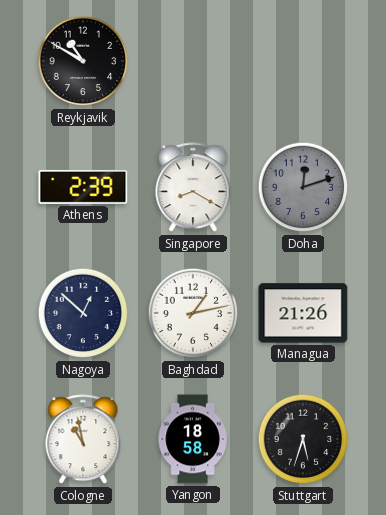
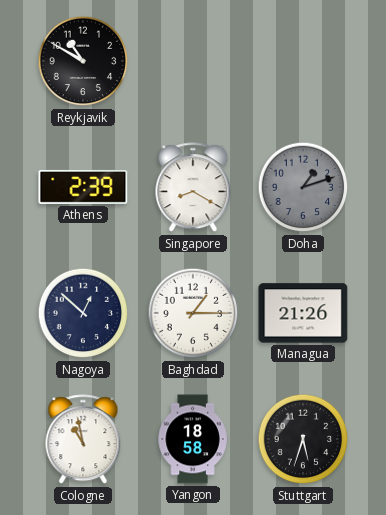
Doha: 12:12 -> 1:12 (303, 187)
Baghdad: 1:13 -> 1:15 (193, 313)
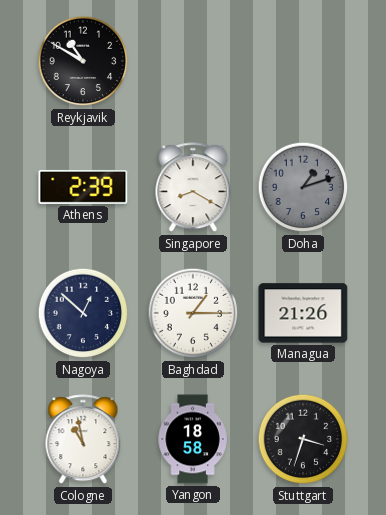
Stuttgart: 5:33 -> 3:33 (303, 439)
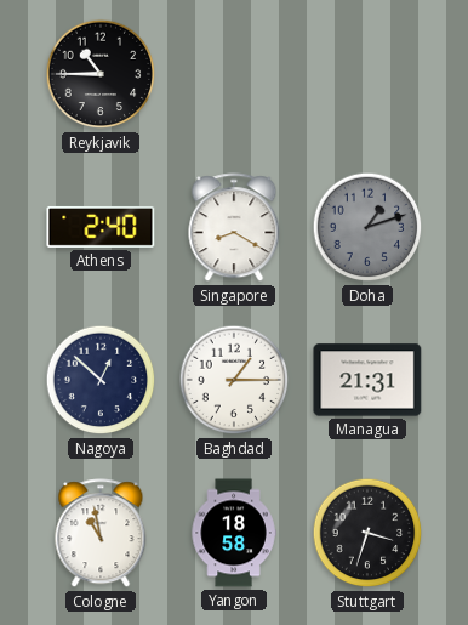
Reykjavik: 10:50 -> 10:45 (101, 74)
Athens: 2:39 -> 2:40 (101, 227)
Managua: 21:26 -> 21:31 (367, 380)
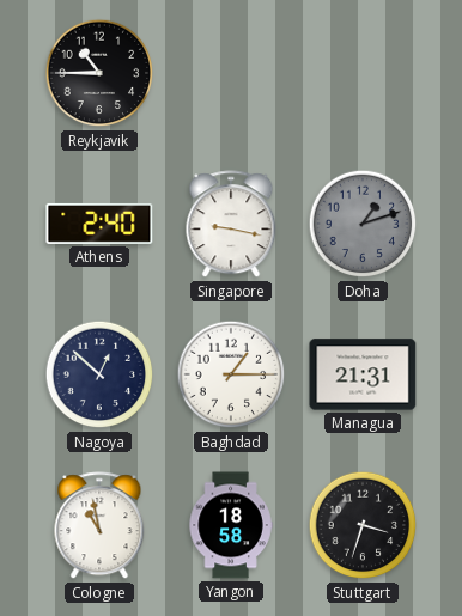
Singapore: 8:20 -> 9:17 (231, 225)
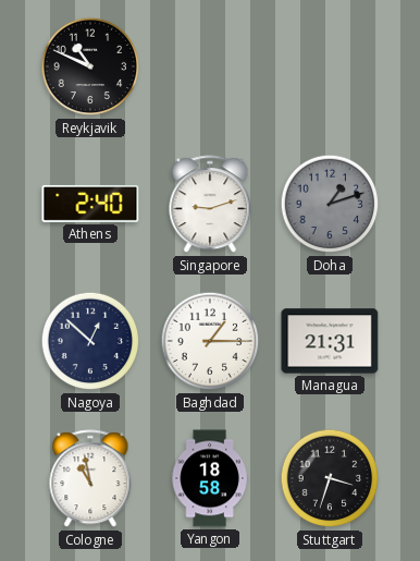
Reykjavik: 10:45 -> 10:49 (90, 66)
Singapore: 9:17 -> 9:12 (210, 205)
